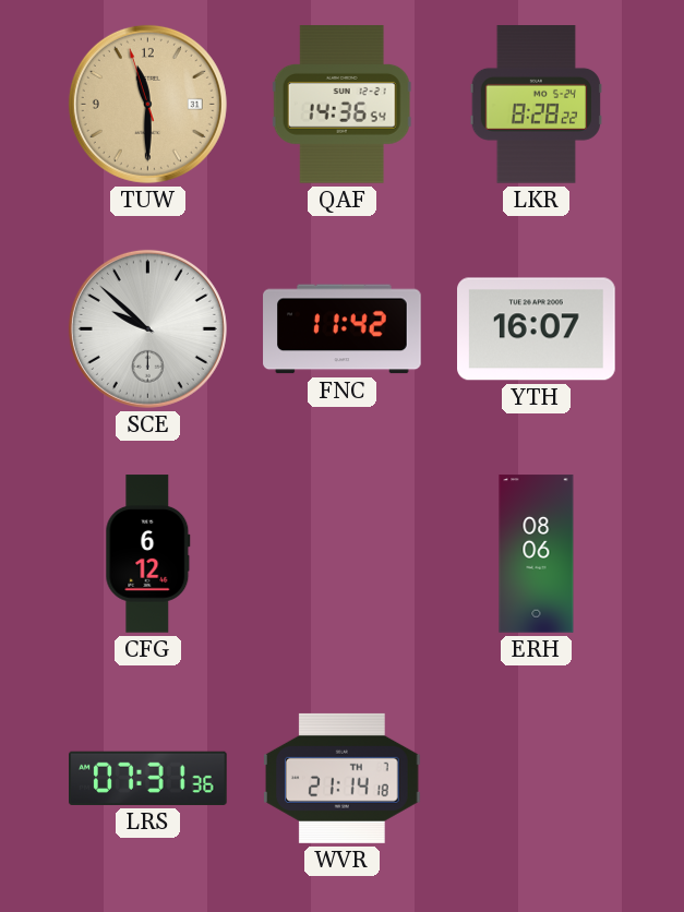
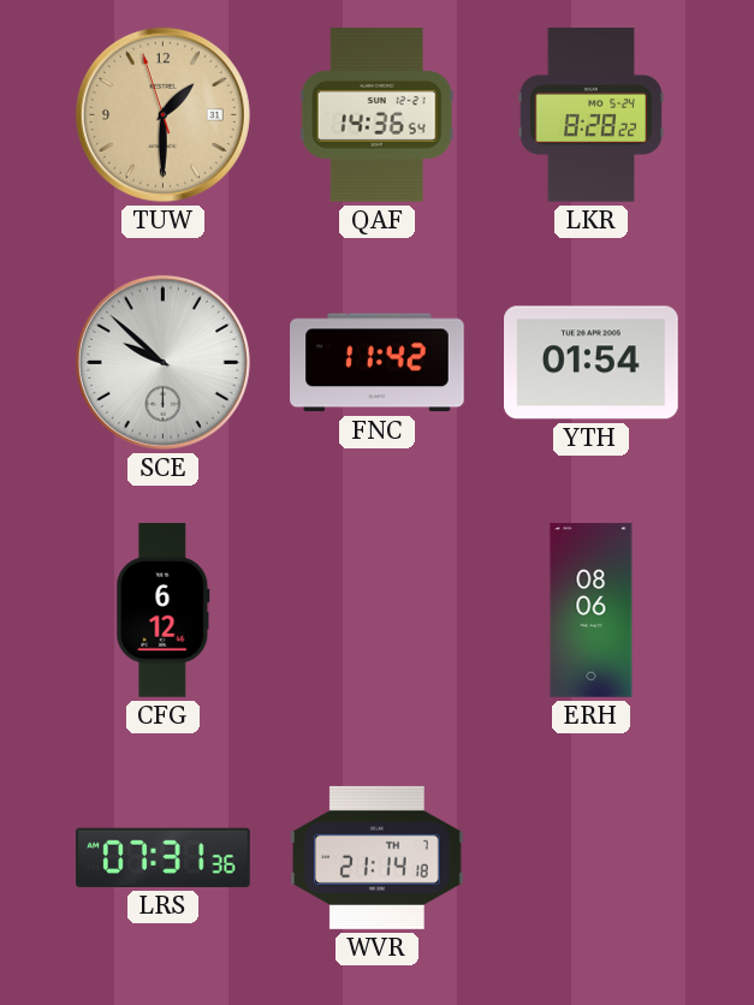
TUW: 11:29 -> 1:29 (162, 114)
YTH: 16:07 -> 01:54 (592, 363)
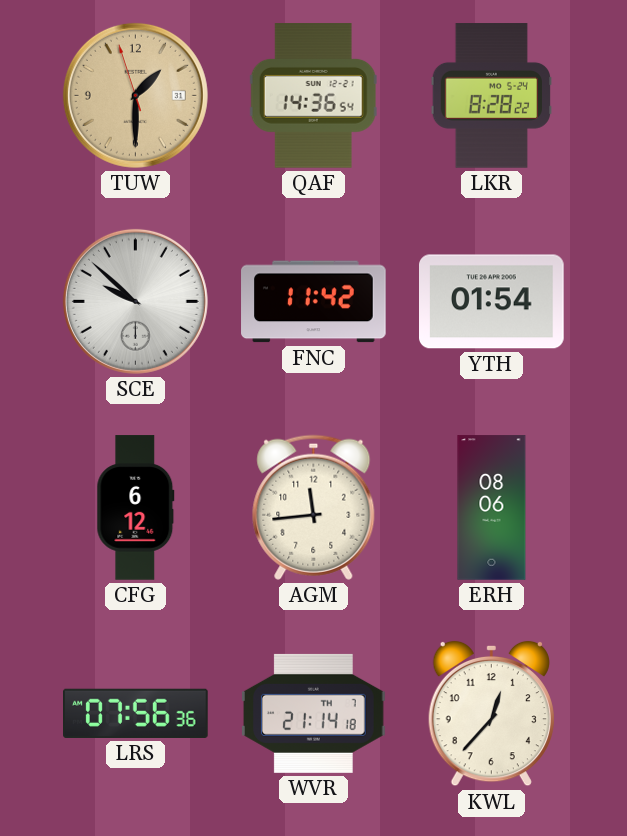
AGM: none -> 11:44 (314, 507)
LRS: 07:31 -> 07:56 (136, 713)
KWL: none -> 12:37 (491, 714)
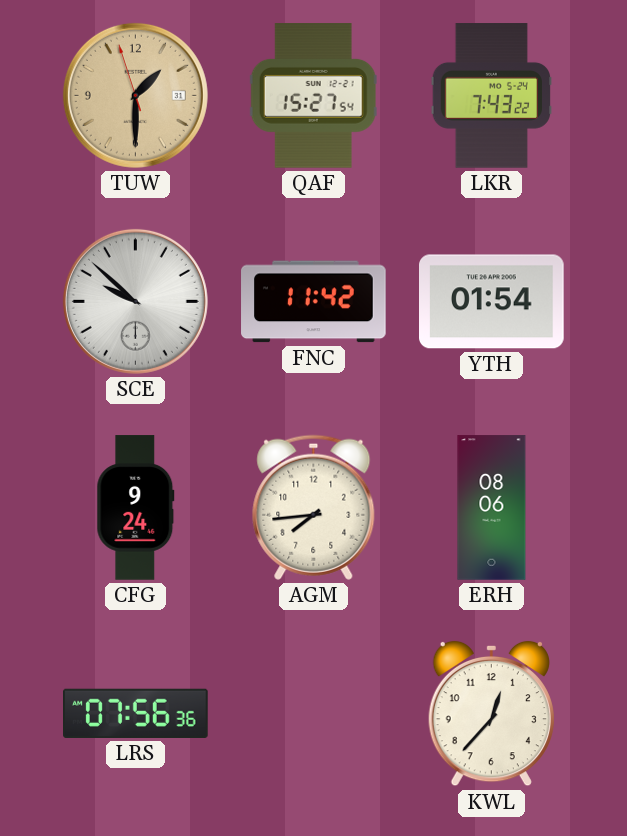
QAF: 14:36 -> 15:27 (313, 96)
LKR: 8:28 -> 7:43 (491, 96)
CFG: 6:12 -> 9:24 (136, 508)
AGM: 11:44 -> 7:44 (314, 507)
WVR: 21:14 -> none (314, 713)
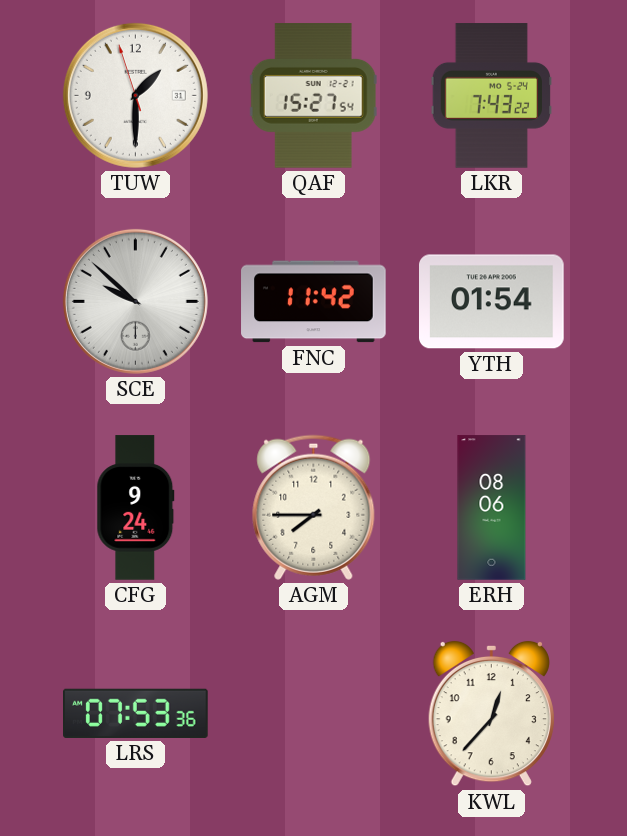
TUW dial: champagne -> white (135, 95)
AGM: 7:44 -> 7:45 (314, 507)
LRS: 07:56 -> 07:53 (136, 713)
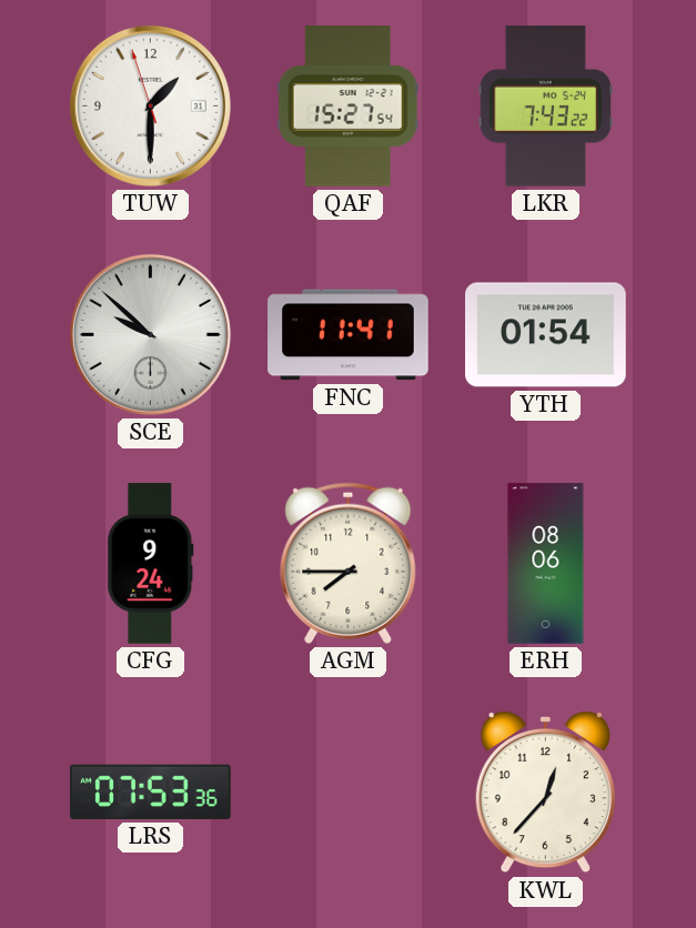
FNC: 11:42 -> 11:41 (349, 335)
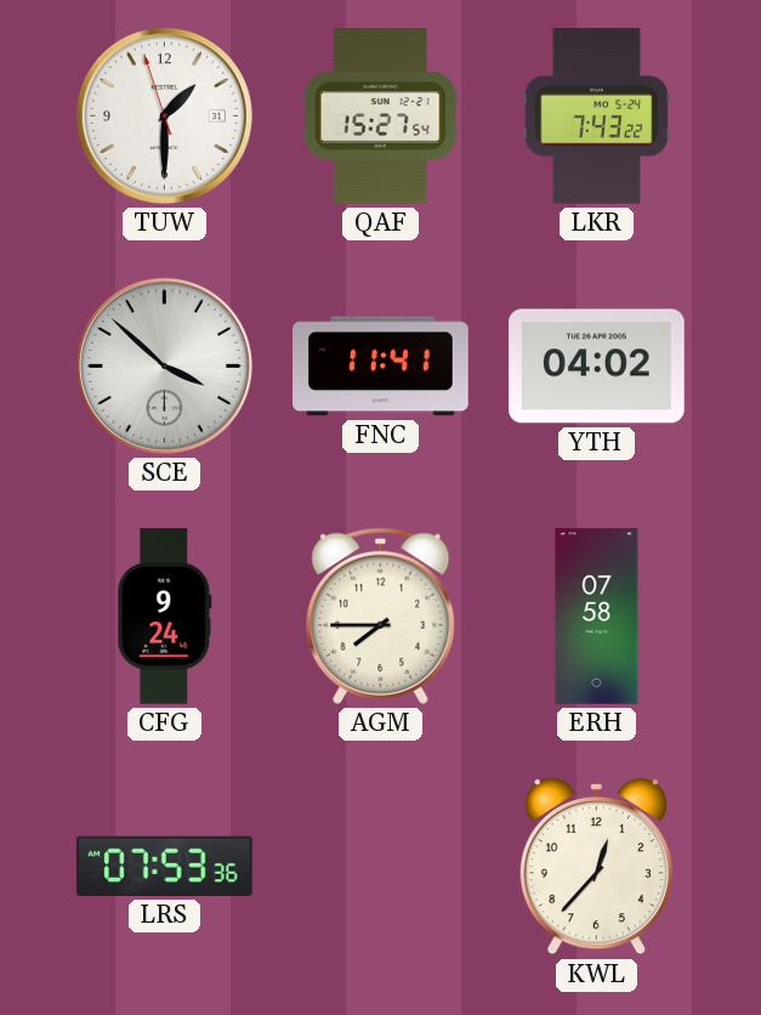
SCE: 9:52 -> 3:52 (164, 365)
YTH: 01:54 -> 04:02 (597, 367)
ERH: 08:06 -> 07:58 (597, 617)
